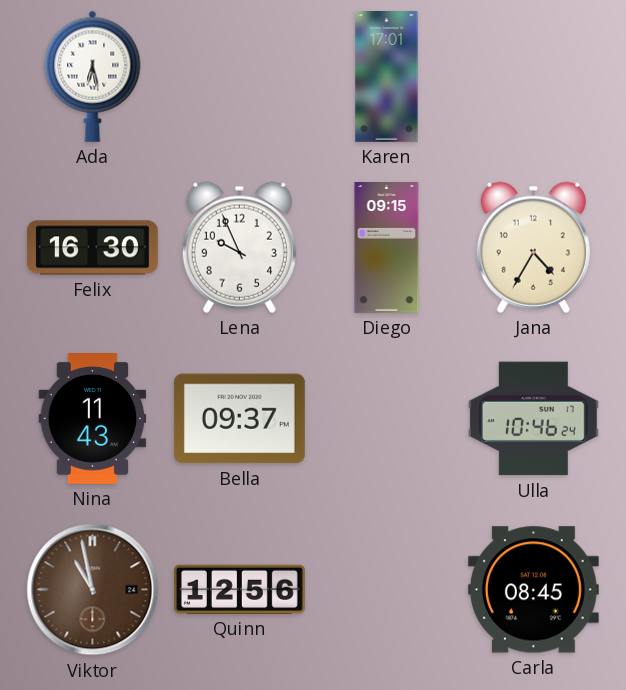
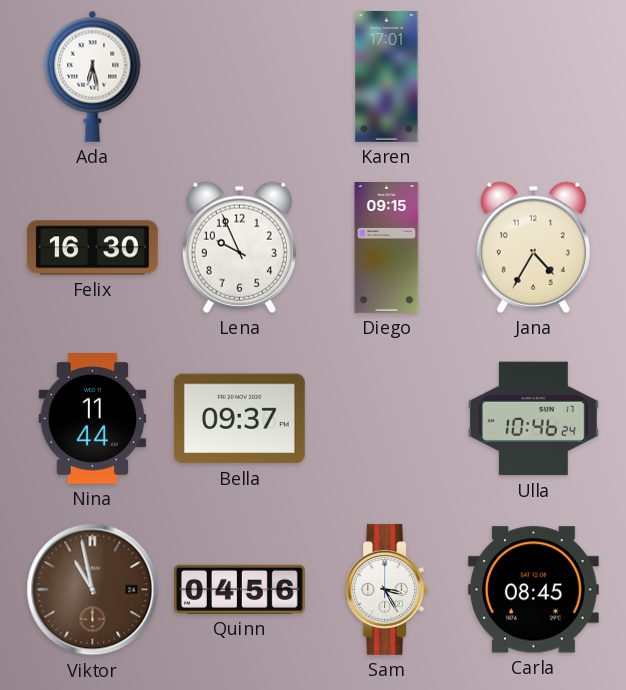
Nina: 11:43 -> 11:44 (93, 419)
Quinn: 12:56 -> 04:56 (240, 589)
Sam: none -> 3:25 (386, 589)
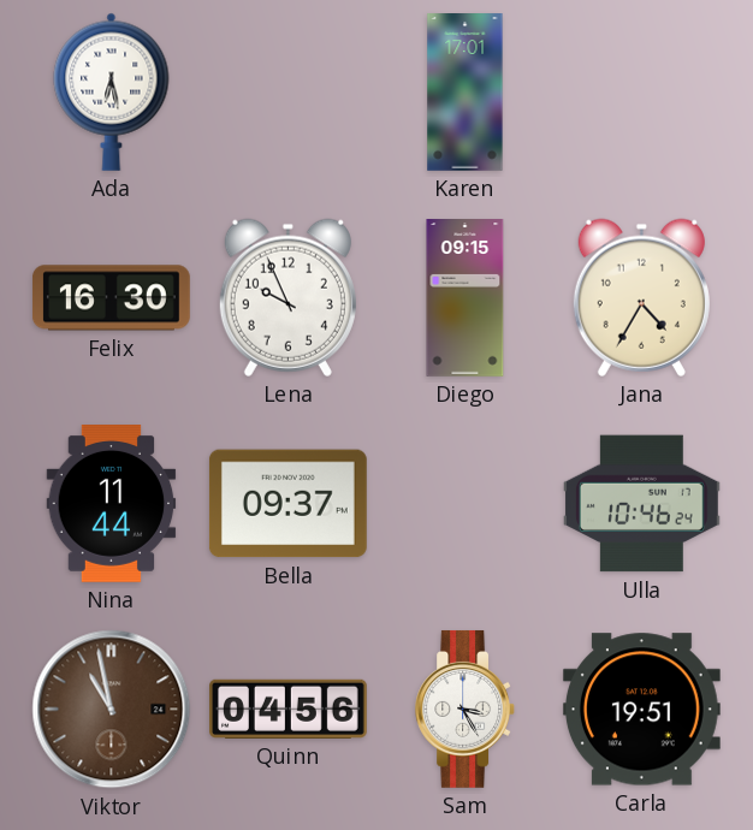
Carla: 08:45 -> 19:51 (641, 710)
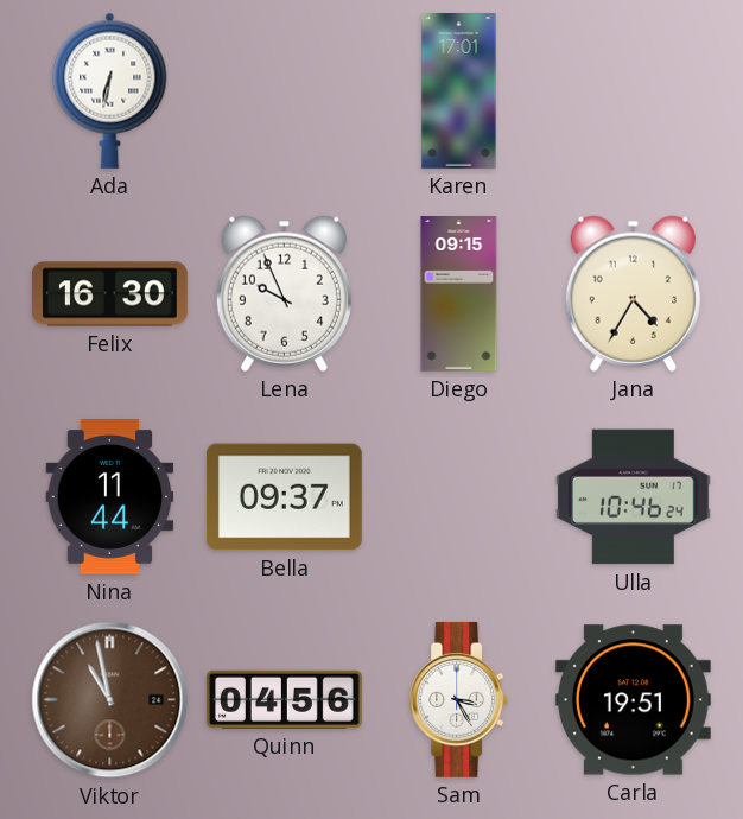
Ada: 6:28 -> 6:32 (110, 90)
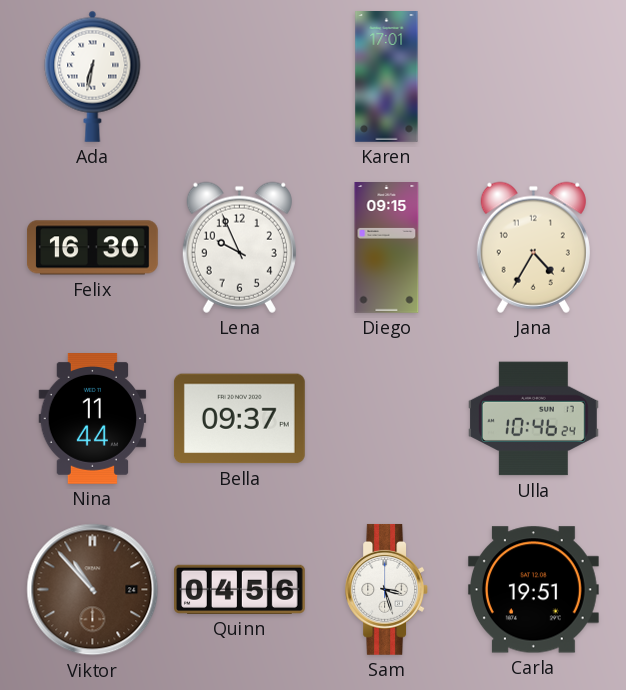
Viktor: 10:58 -> 10:53 (93, 590)
Sam: 3:25 -> 3:27 (386, 589)
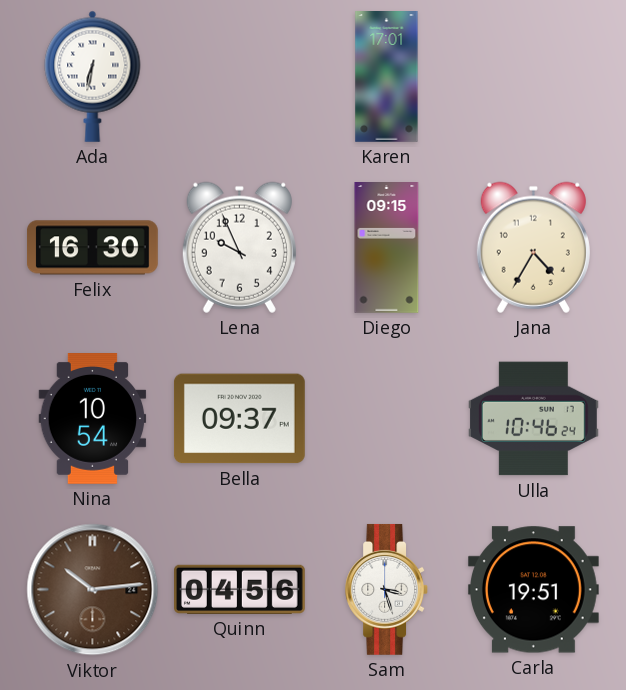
Nina: 11:44 -> 10:54 (93, 419)
Viktor: 10:53 -> 10:14 (93, 590)
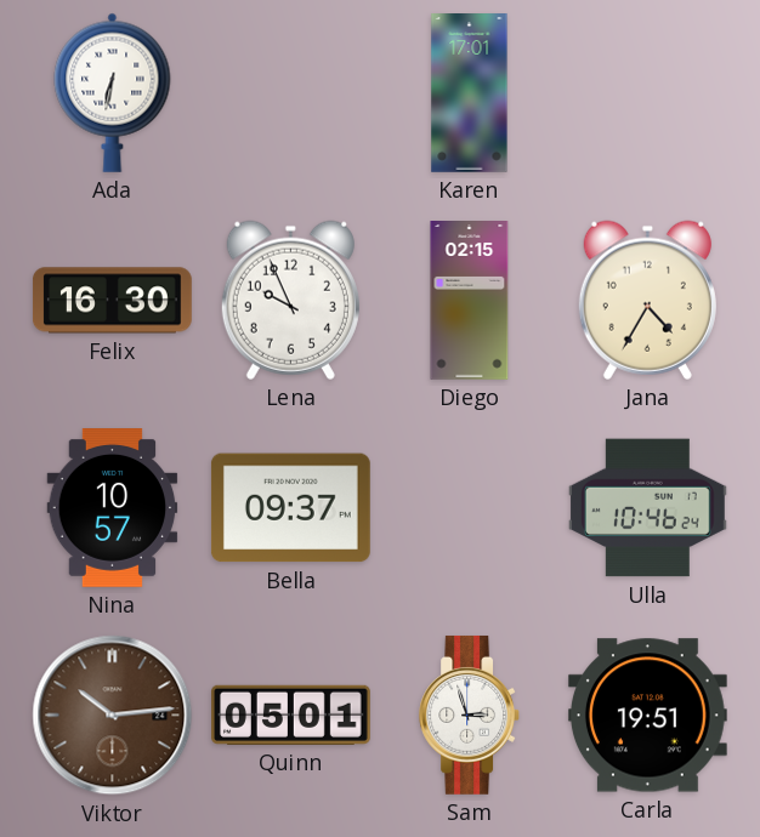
Diego: 09:15 -> 02:15 (470, 301)
Nina: 10:54 -> 10:57 (113, 508)
Quinn: 04:56 -> 05:01 (291, 714)
Sam: 3:27 -> 2:57 (469, 714)
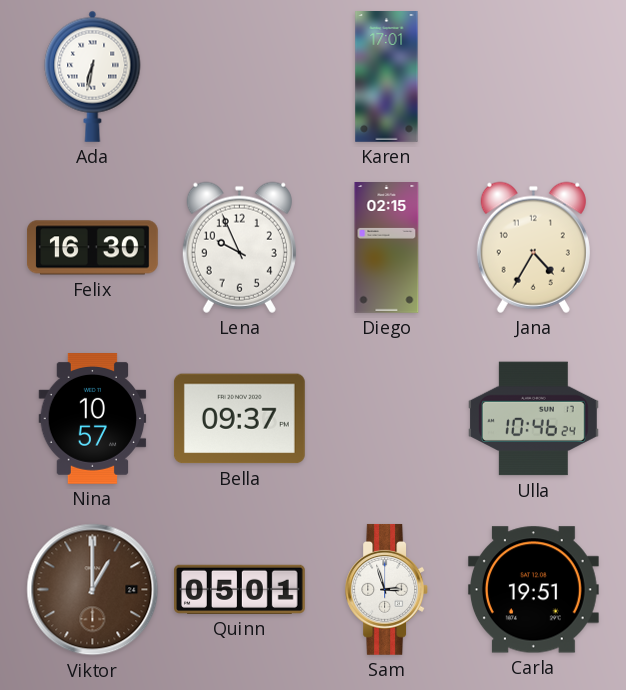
Viktor: 10:14 -> 1:00 (93, 590)
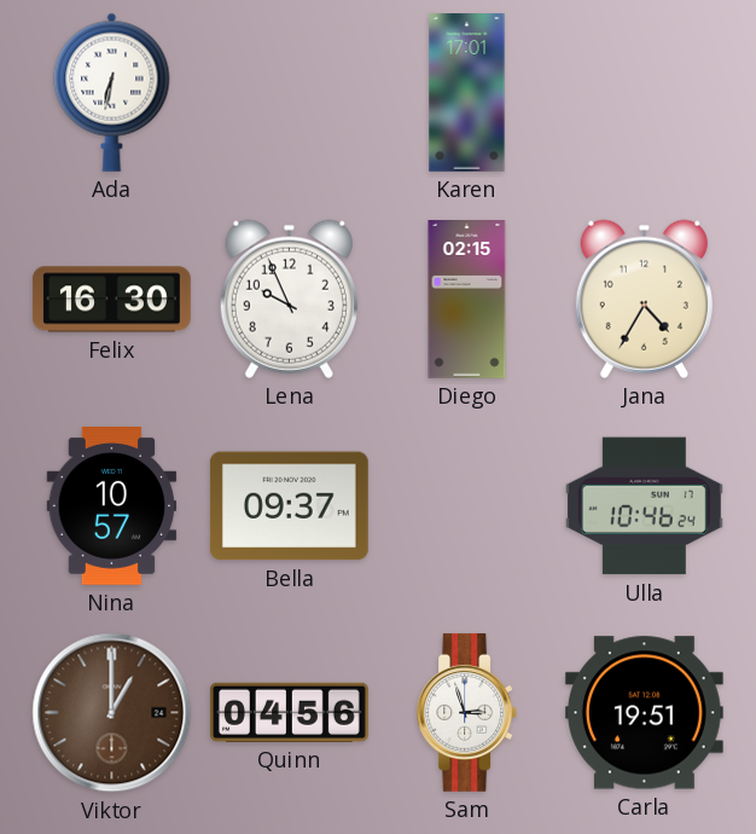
Quinn: 05:01 -> 04:56 (290, 712)
